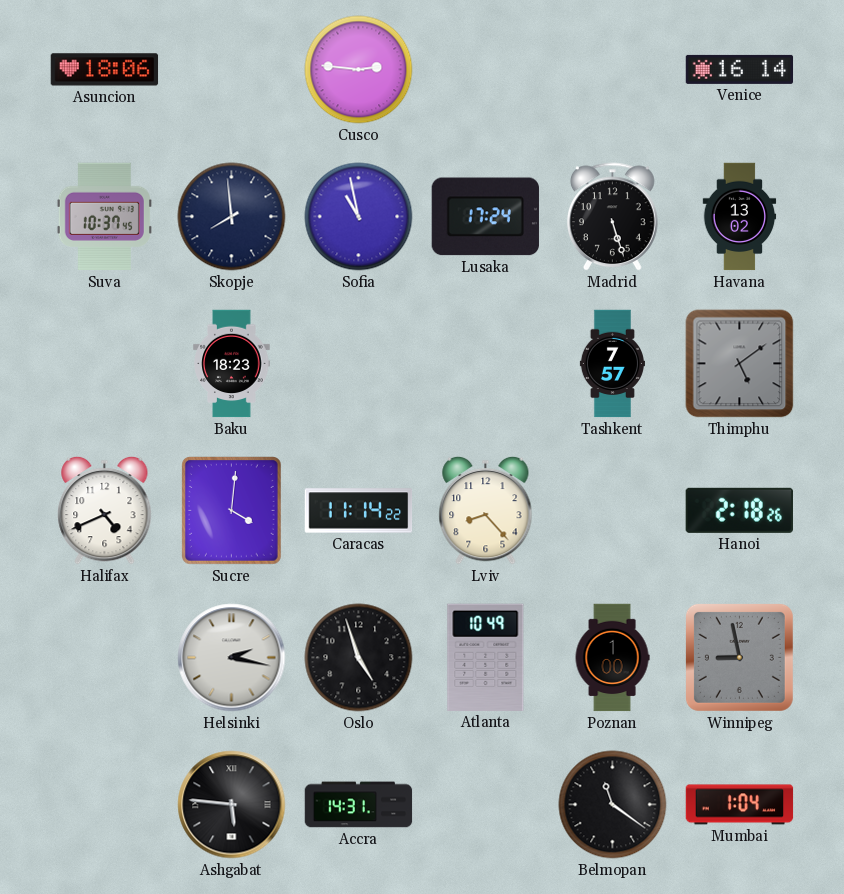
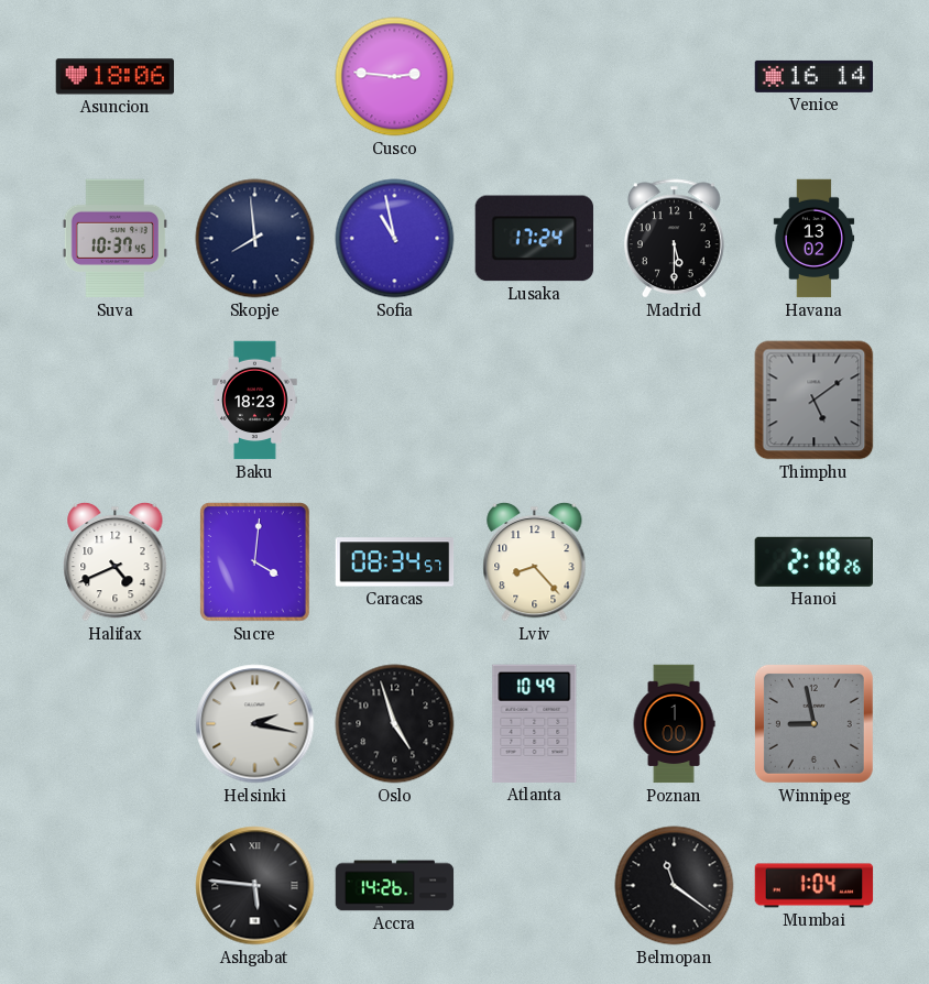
Madrid: 5:27 -> 5:30 (675, 239)
Tashkent: 7:57 -> none (612, 364)
Caracas: 11:14 -> 08:34 (395, 562)
Accra: 14:31 -> 14:26 (395, 886)
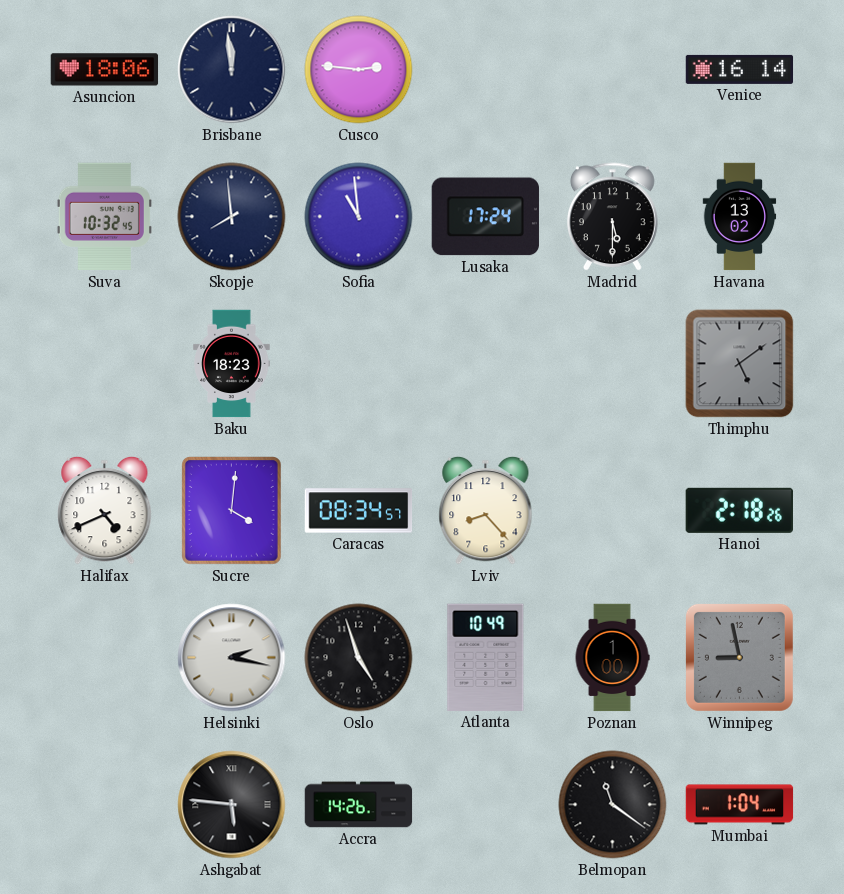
Brisbane: none -> 11:59 (232, 70)
Suva: 10:37 -> 10:32 (104, 217)
Sofia: 10:58 -> 10:59 (359, 217)
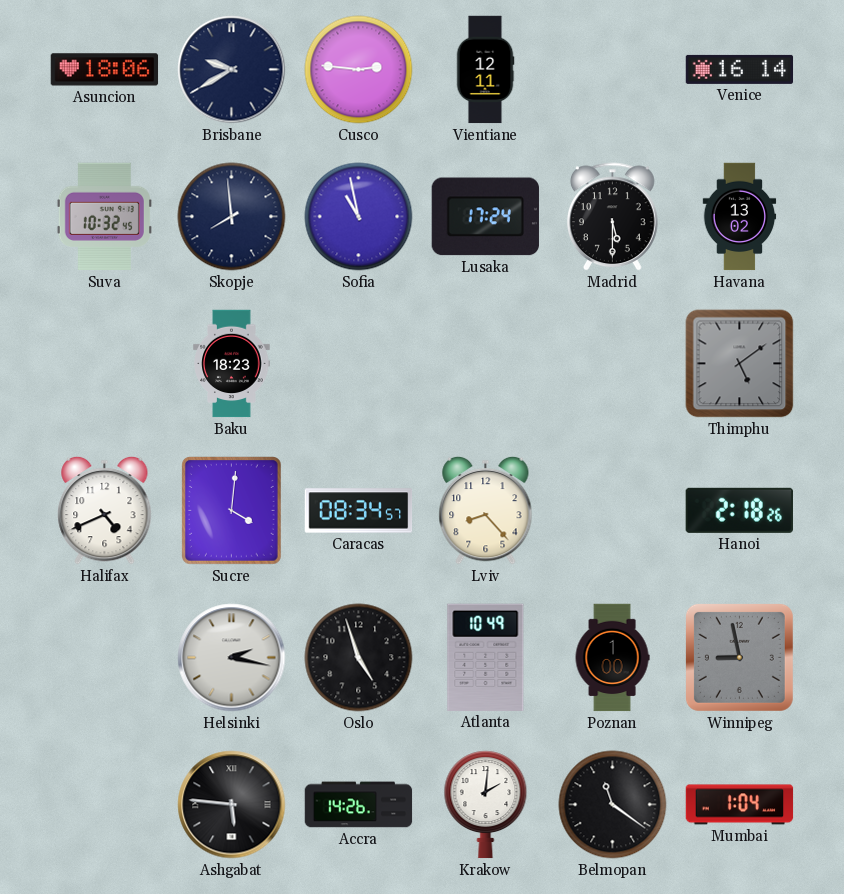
Brisbane: 11:59 -> 9:40 (232, 70)
Vientiane: none -> 12:11 (485, 70)
Sofia: 10:59 -> 10:58 (359, 217)
Krakow: none -> 2:01 (486, 805)
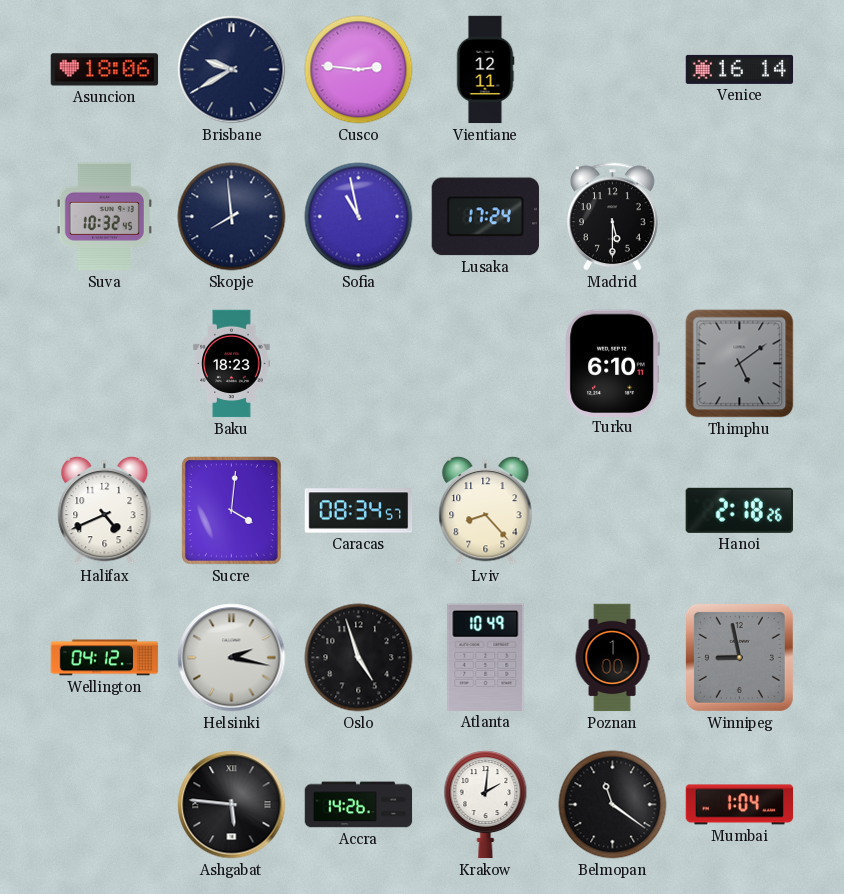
Havana: 13:02 -> none (740, 217)
Turku: none -> 6:10 (612, 363)
Wellington: none -> 04:12 (105, 658)
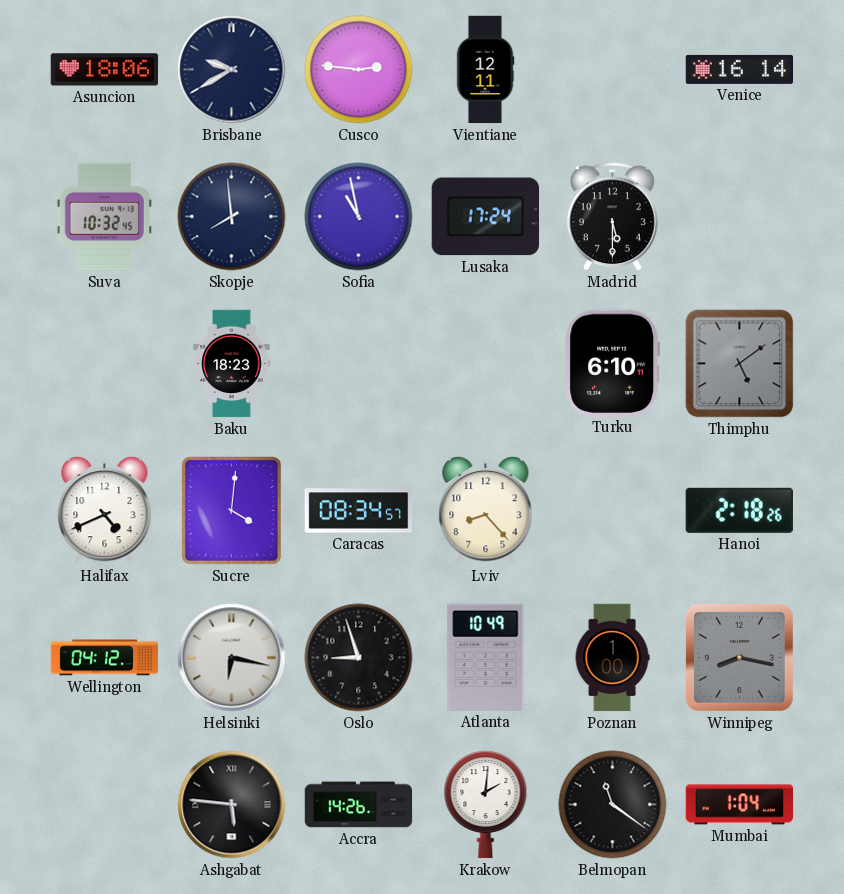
Helsinki: 2:17 -> 6:17 (232, 658)
Oslo: 4:57 -> 8:57 (359, 658)
Winnipeg: 8:58 -> 8:17 (739, 657)
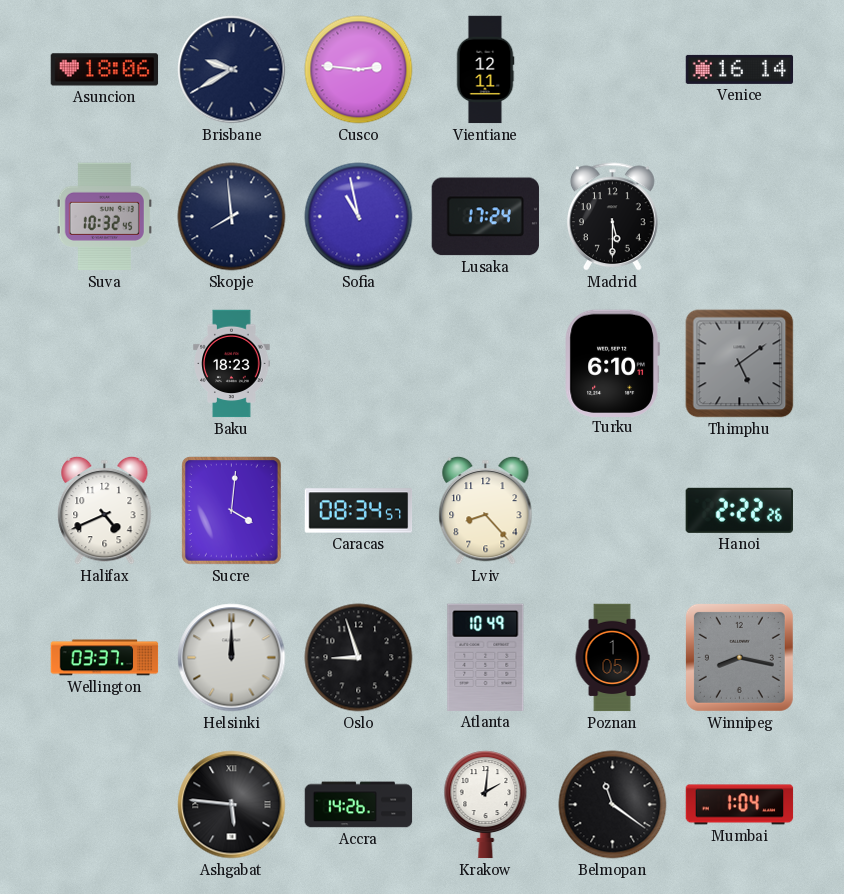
Hanoi: 2:18 -> 2:22 (739, 510)
Wellington: 04:12 -> 03:37 (105, 658)
Helsinki: 6:17 -> 12:00 (232, 658)
Poznan: 1:00 -> 1:05 (612, 658)
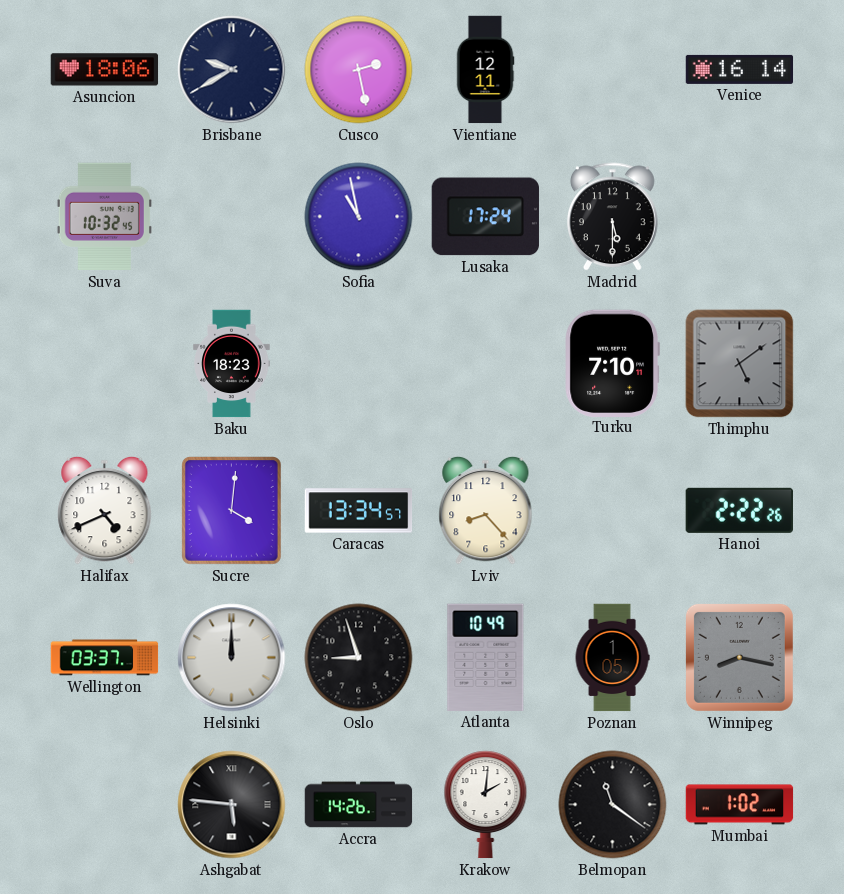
Cusco: 2:46 -> 2:28 (359, 70)
Skopje: 7:59 -> none (232, 217)
Turku: 6:10 -> 7:10 (612, 363)
Caracas: 08:34 -> 13:34 (359, 511)
Mumbai: 1:04 -> 1:02 (740, 805)
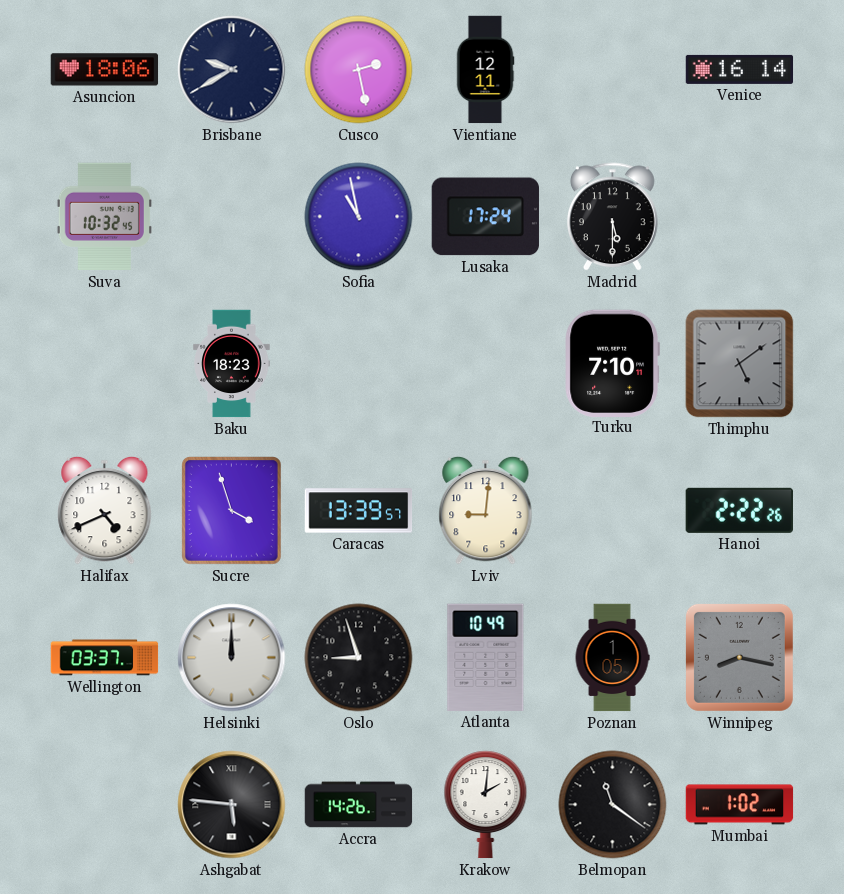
Sucre: 4:01 -> 3:57 (232, 511)
Caracas: 13:34 -> 13:39 (359, 511)
Lviv: 8:23 -> 9:01 (486, 510)
